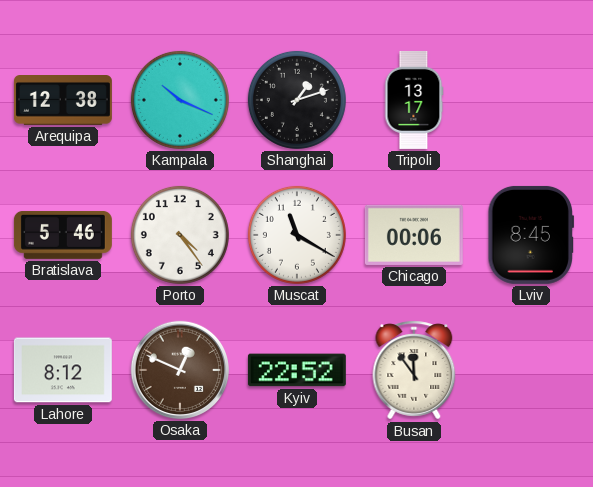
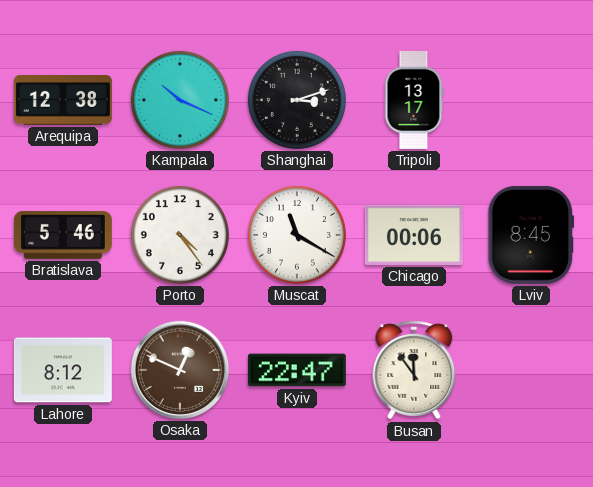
Shanghai: 1:12 -> 3:12 (297, 100)
Kyiv: 22:52 -> 22:47 (297, 370)
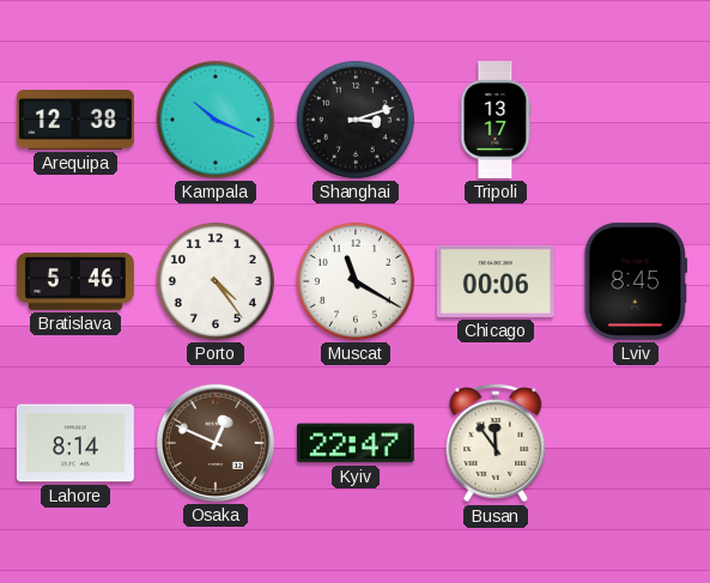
Lahore: 8:12 -> 8:14 (75, 443)
